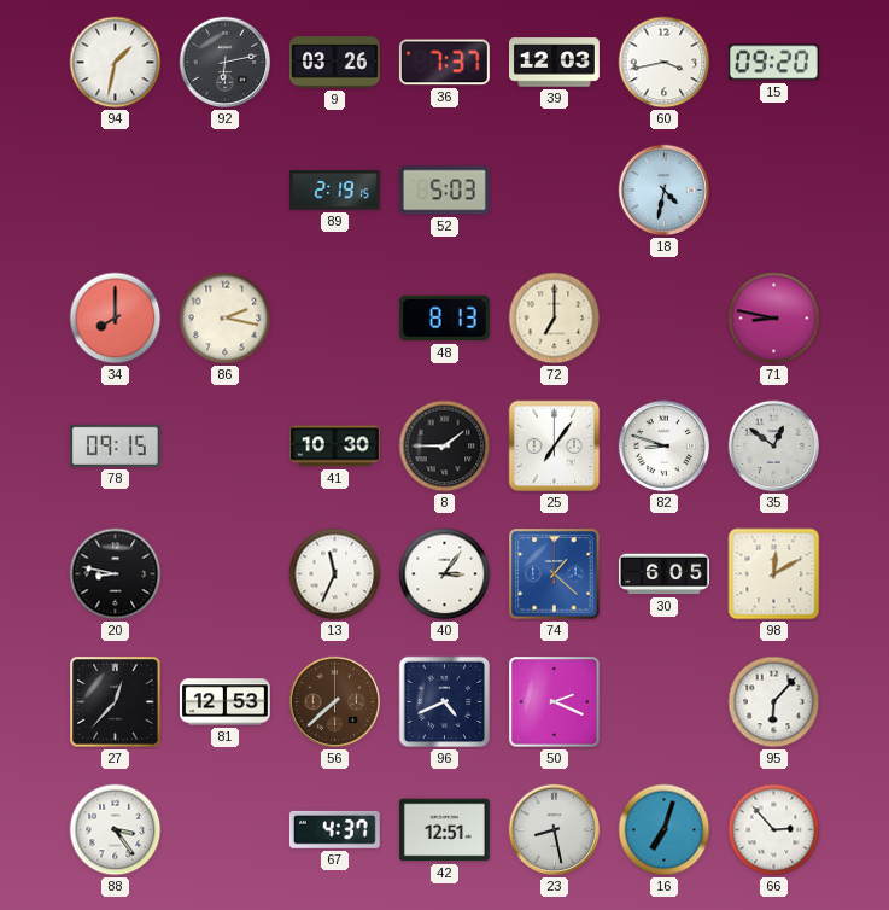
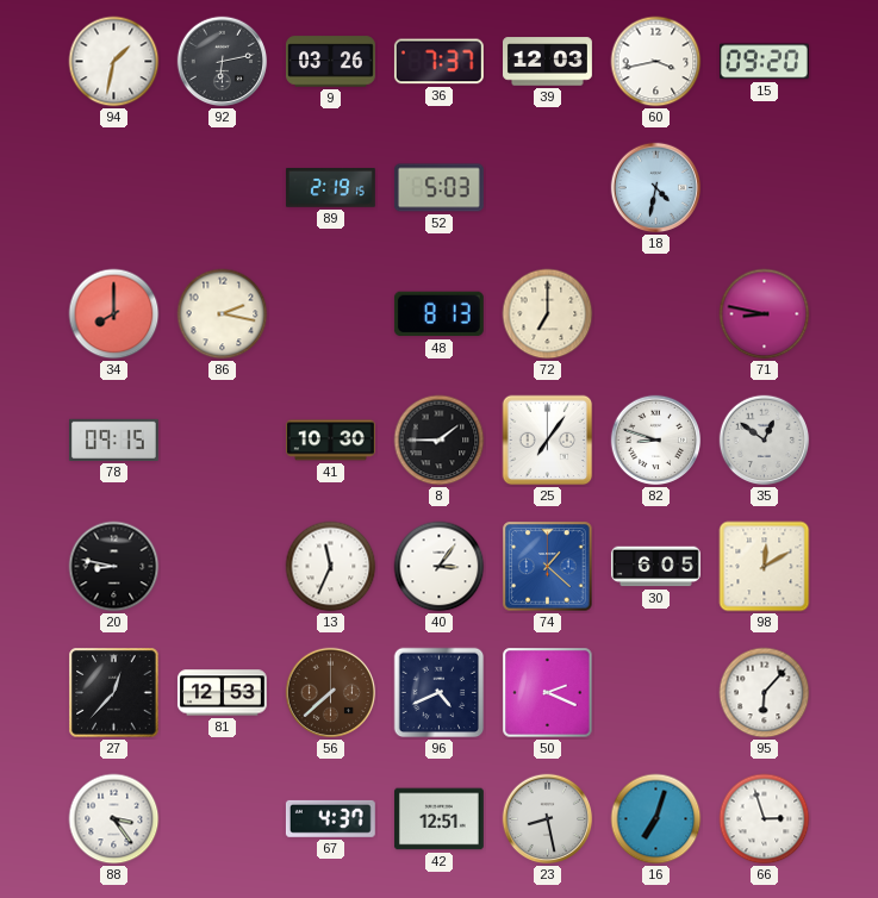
66: 2:53 -> 2:57 (765, 819)
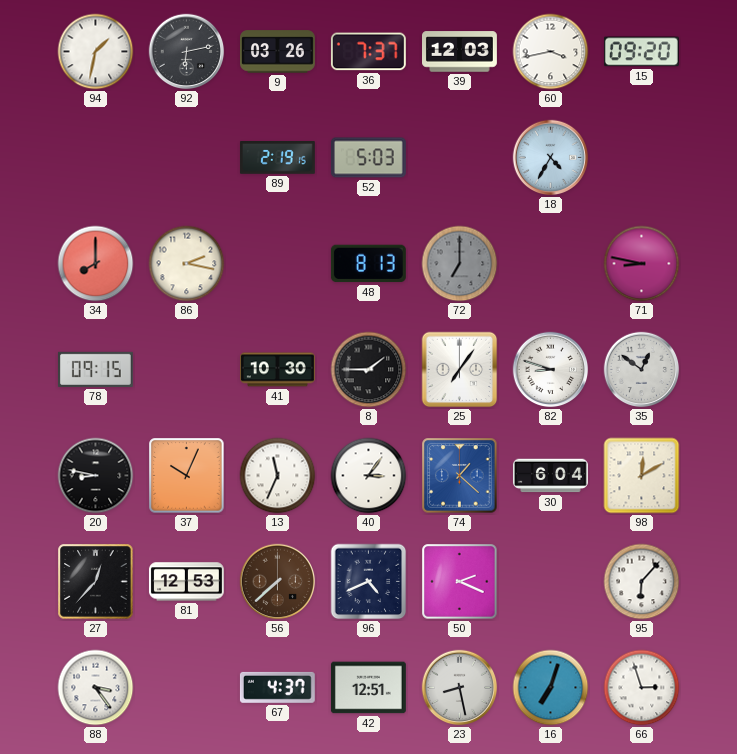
18: 4:32 -> 4:35 (551, 158)
72 dial: cream -> grey (460, 264)
37: none -> 10:04 (187, 476)
30: 6:05 -> 6:04 (550, 476)
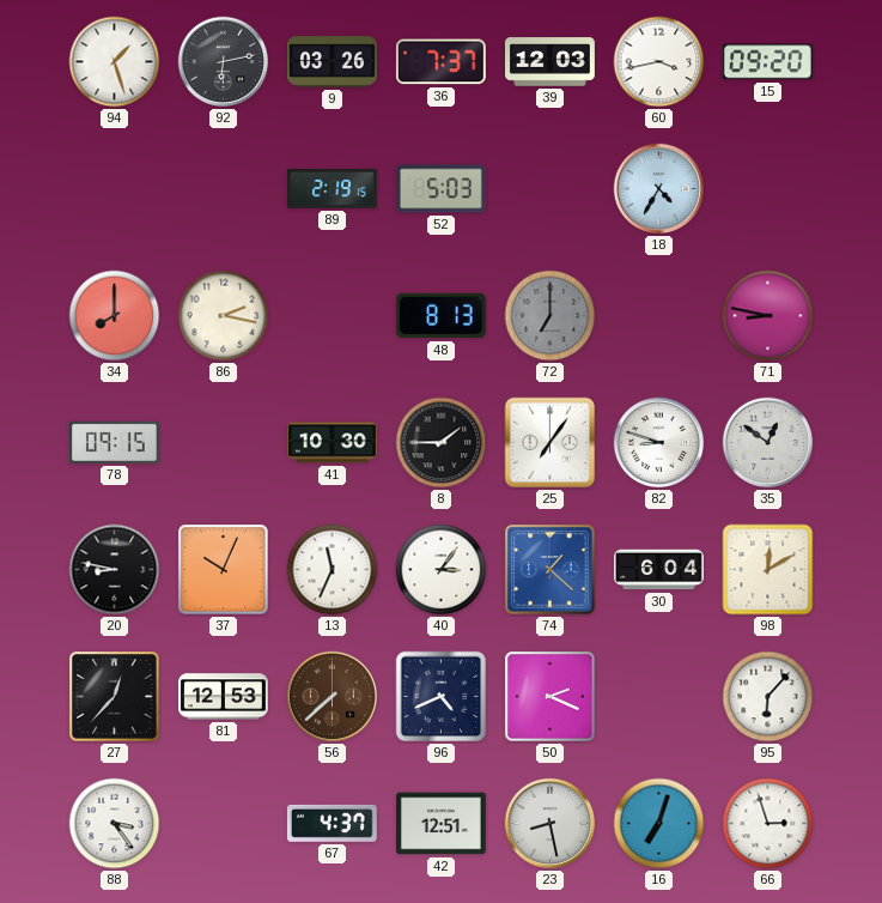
94: 1:32 -> 1:27 (115, 62)
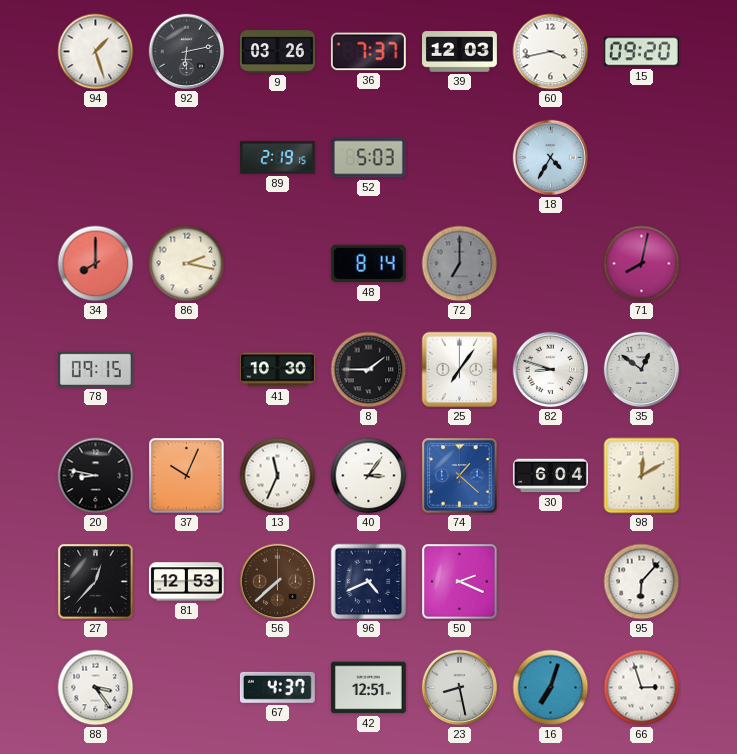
48: 8:13 -> 8:14 (368, 264)
71: 8:47 -> 8:02 (642, 264)
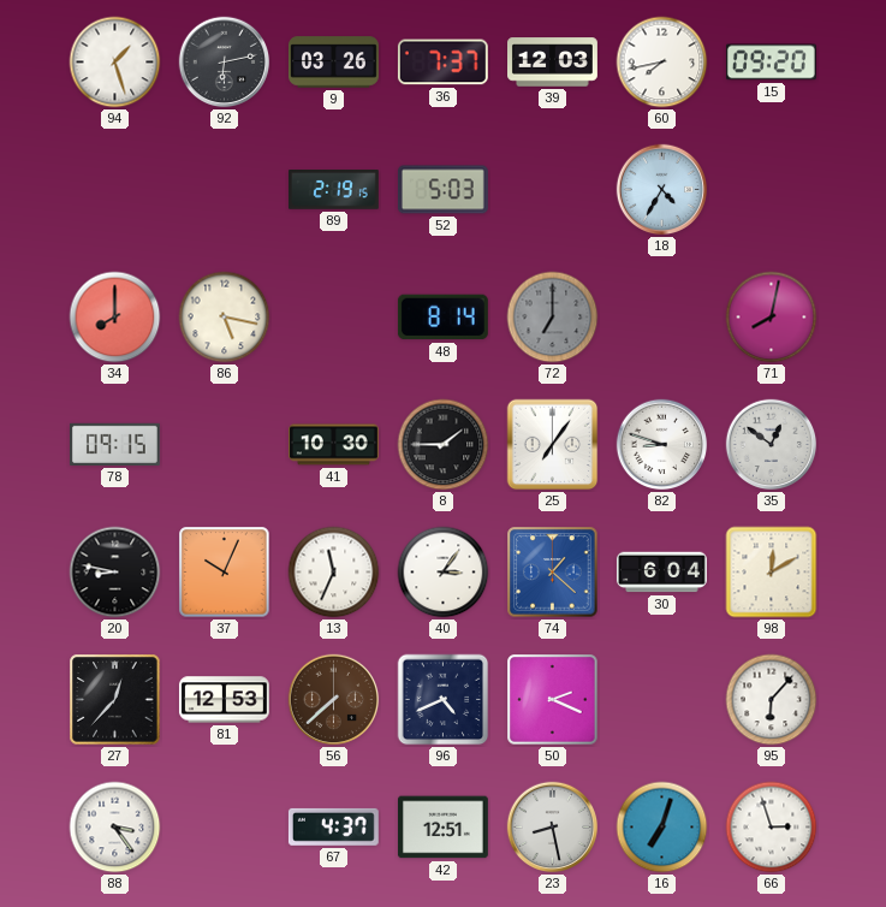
60: 3:43 -> 7:43 (662, 63)
86: 2:17 -> 5:17 (225, 318)
